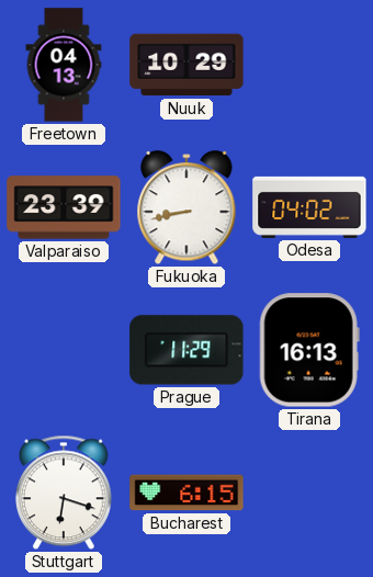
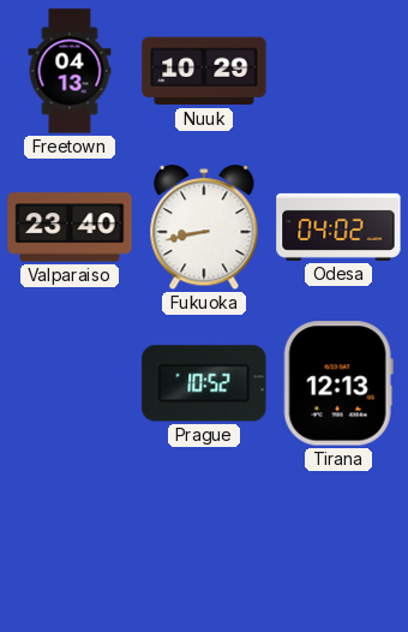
Valparaiso: 23:39 -> 23:40 (70, 227)
Prague: 11:29 -> 10:52 (204, 383)
Tirana: 16:13 -> 12:13 (338, 383)
Stuttgart: 6:18 -> none (64, 493)
Bucharest: 6:15 -> none (187, 493)
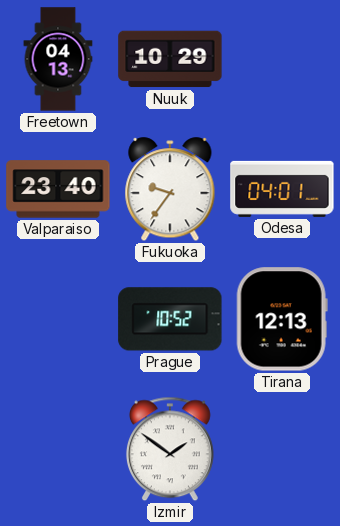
Fukuoka: 8:43 -> 9:36 (170, 190)
Odesa: 04:02 -> 04:01 (282, 189)
Izmir: none -> 1:51 (170, 449)
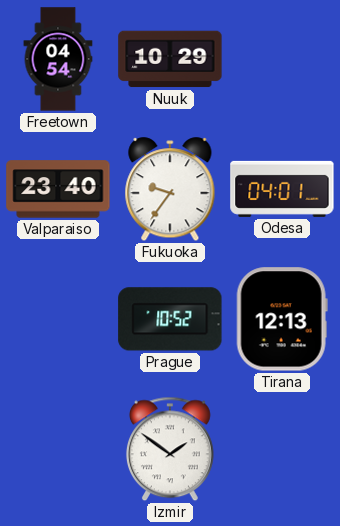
Freetown: 04:13 -> 04:54 (58, 59)
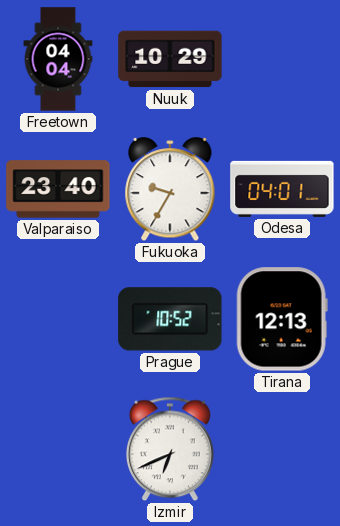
Freetown: 04:54 -> 04:04 (58, 59)
Fukuoka: 9:36 -> 9:35 (170, 190)
Izmir: 1:51 -> 6:41 (170, 449)
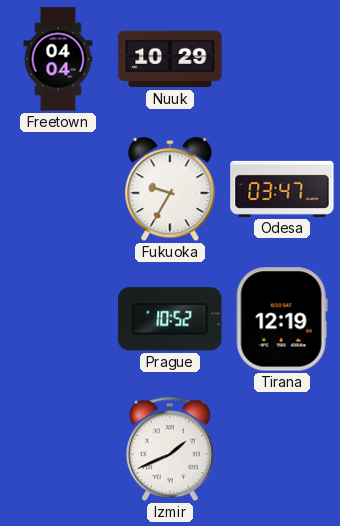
Valparaiso: 23:40 -> none (58, 189)
Odesa: 04:01 -> 03:47 (282, 189)
Tirana: 12:13 -> 12:19 (282, 319)
Izmir: 6:41 -> 1:41 (170, 449)
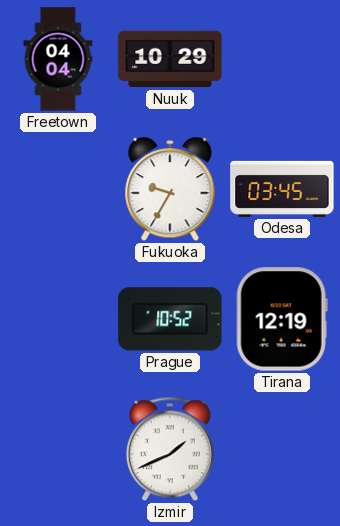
Odesa: 03:47 -> 03:45 (282, 189)
